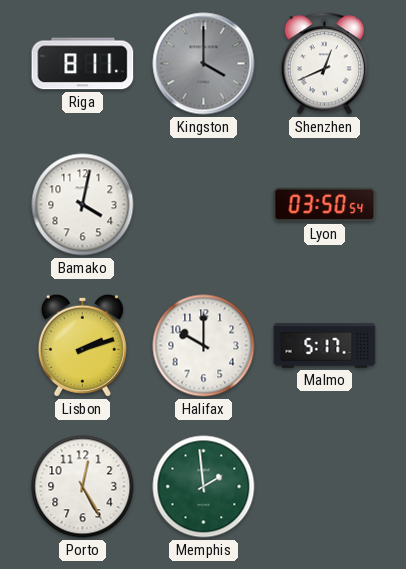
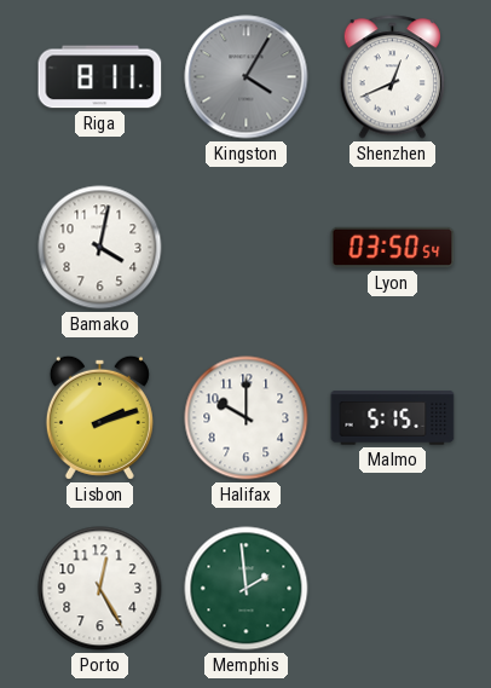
Kingston: 4:00 -> 4:05 (247, 77)
Malmo: 5:17 -> 5:15 (393, 418)
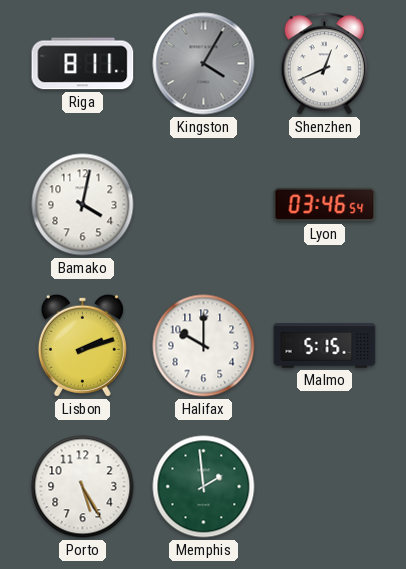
Lyon: 03:50 -> 03:46 (325, 205)
Porto: 12:25 -> 5:25 (83, 487)
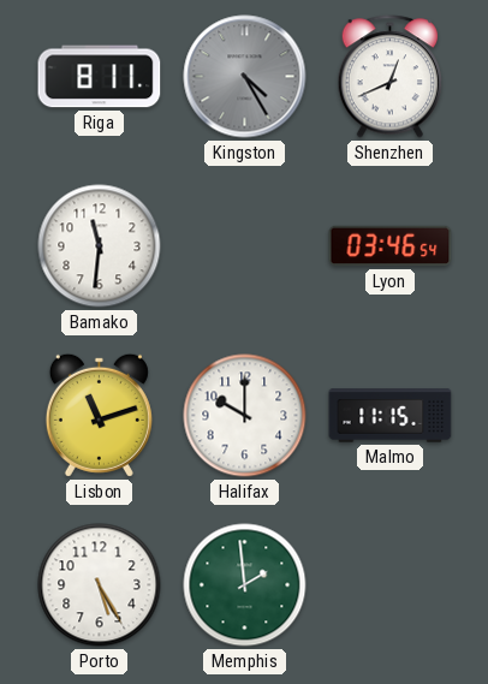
Kingston: 4:05 -> 4:25 (245, 77)
Bamako: 4:02 -> 11:31 (100, 246)
Lisbon: 2:12 -> 11:12 (99, 415)
Malmo: 5:15 -> 11:15 (391, 416)
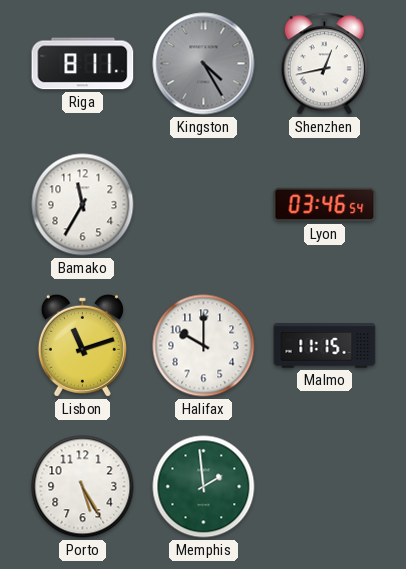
Shenzhen: 12:41 -> 12:43 (325, 64)
Bamako: 11:31 -> 11:35 (83, 205)
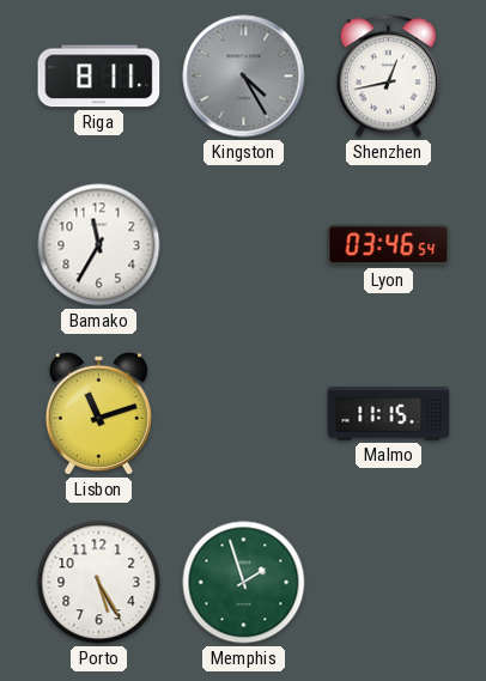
Halifax: 10:00 -> none (204, 346)
Memphis: 1:59 -> 1:57 (244, 583)
